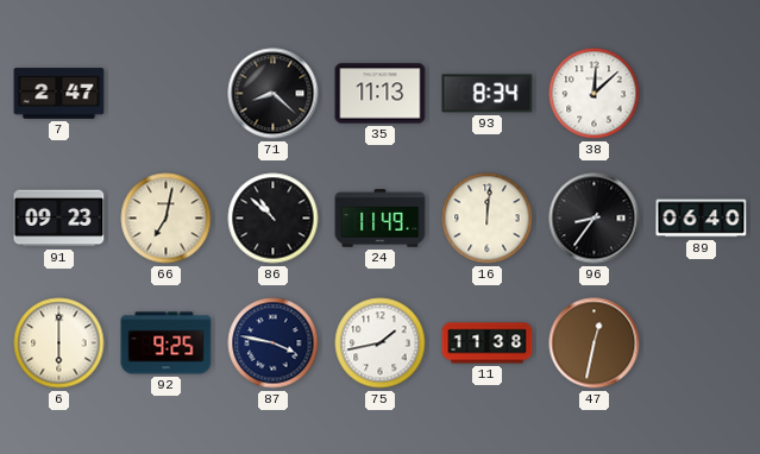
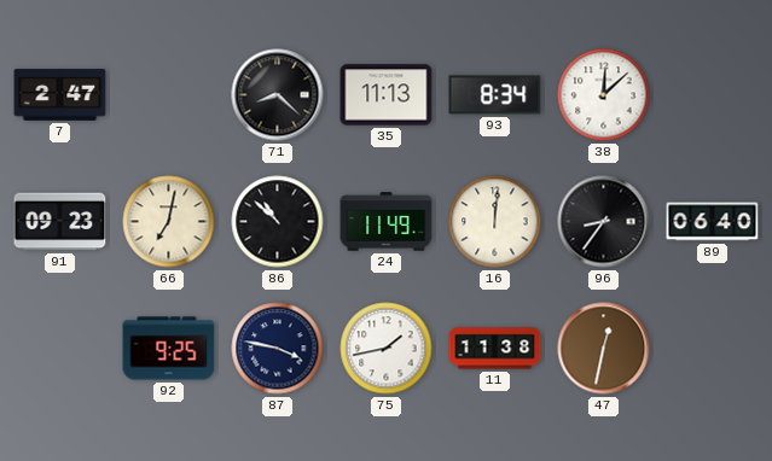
6: 6:00 -> none (59, 343)
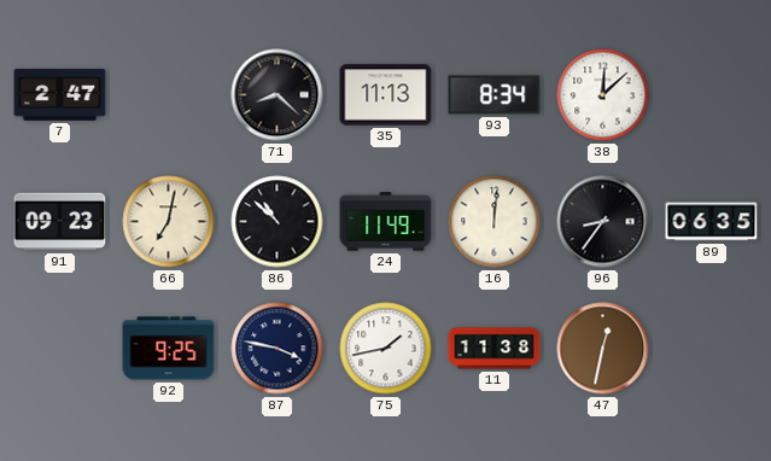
89: 06:40 -> 06:35 (712, 222)
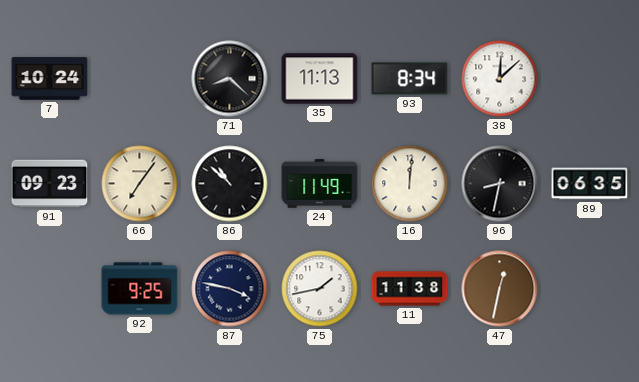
7: 2:47 -> 10:24 (50, 79)
66: 7:02 -> 7:06 (140, 184)
96: 8:36 -> 8:32 (500, 184)
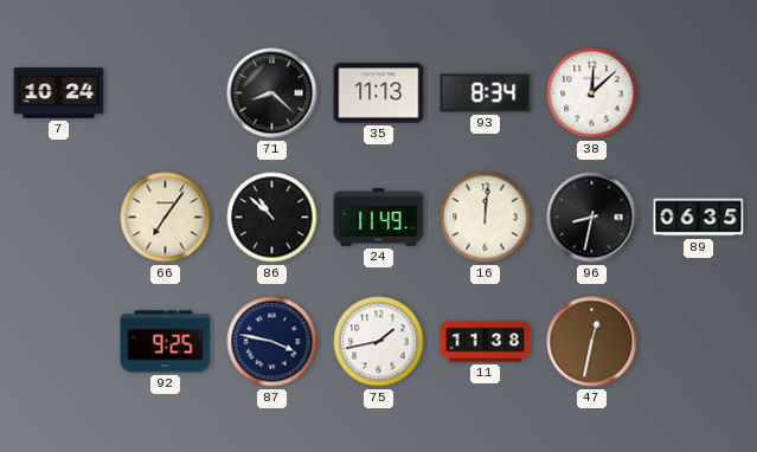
91: 09:23 -> none (50, 184)
